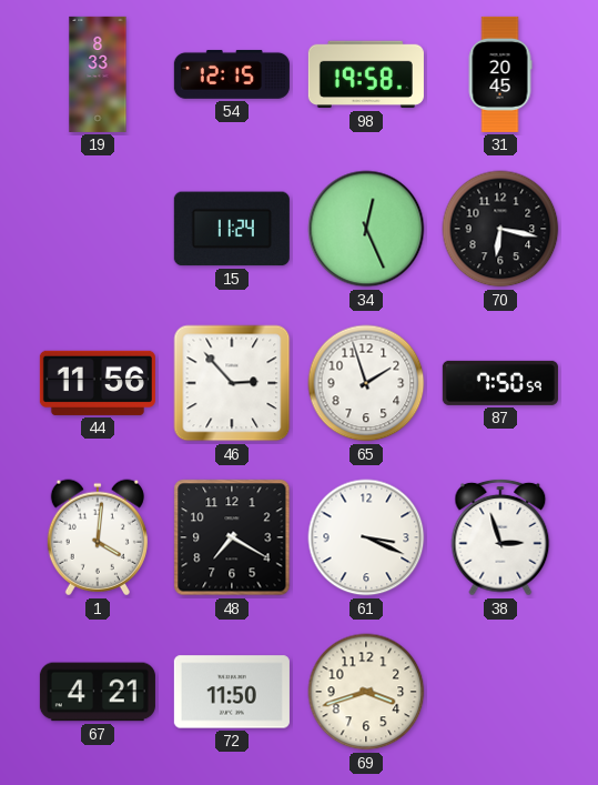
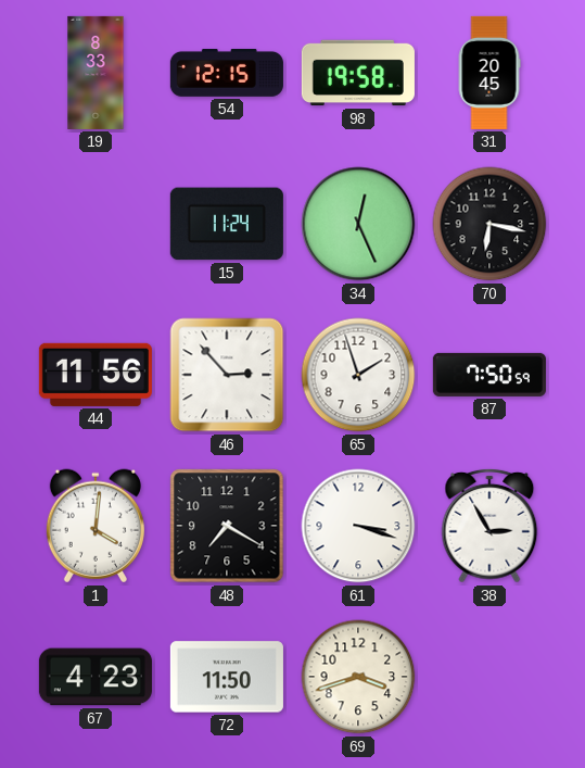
61: 3:19 -> 3:18 (358, 526)
38: 2:57 -> 2:55 (489, 526)
67: 4:21 -> 4:23 (96, 677)
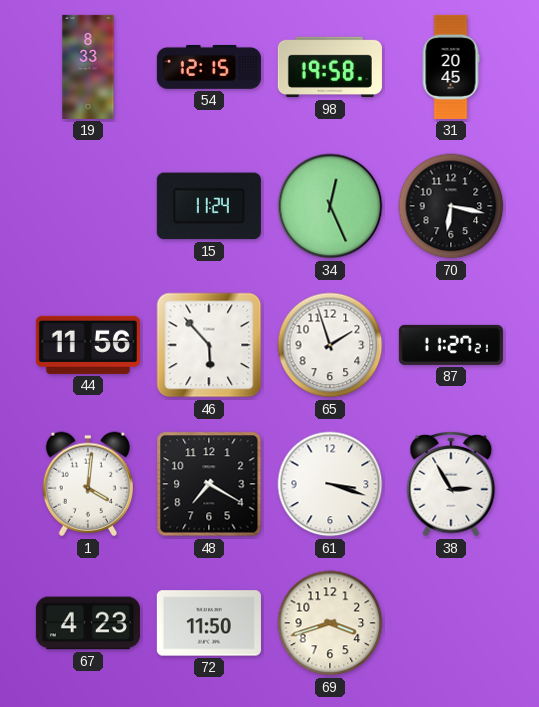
46: 2:53 -> 5:53 (209, 345)
87: 7:50 -> 11:27 (451, 345)
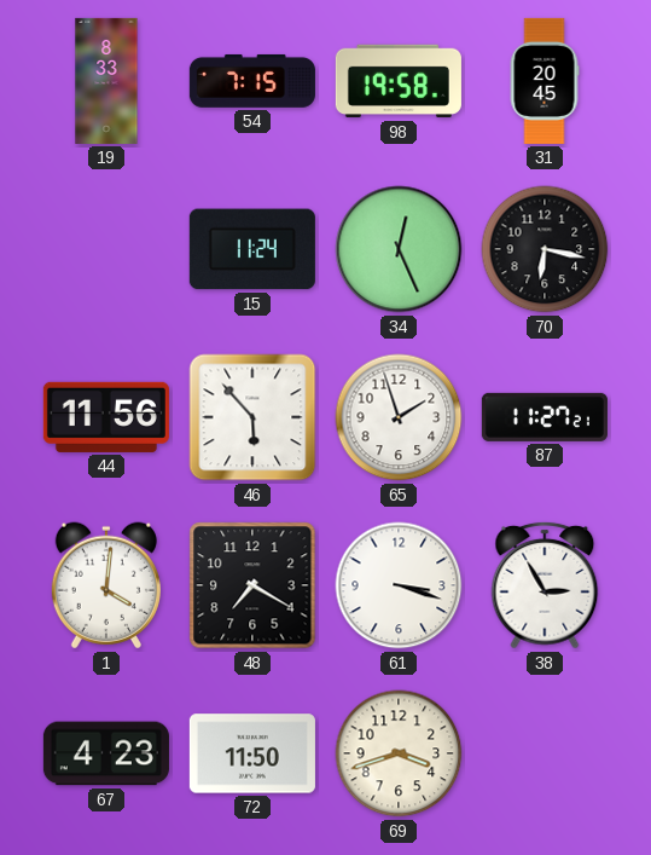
54: 12:15 -> 7:15 (252, 81)
